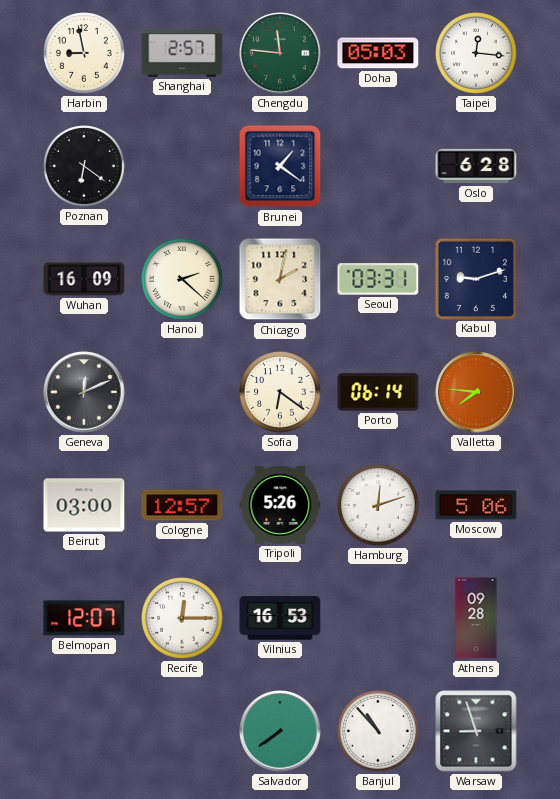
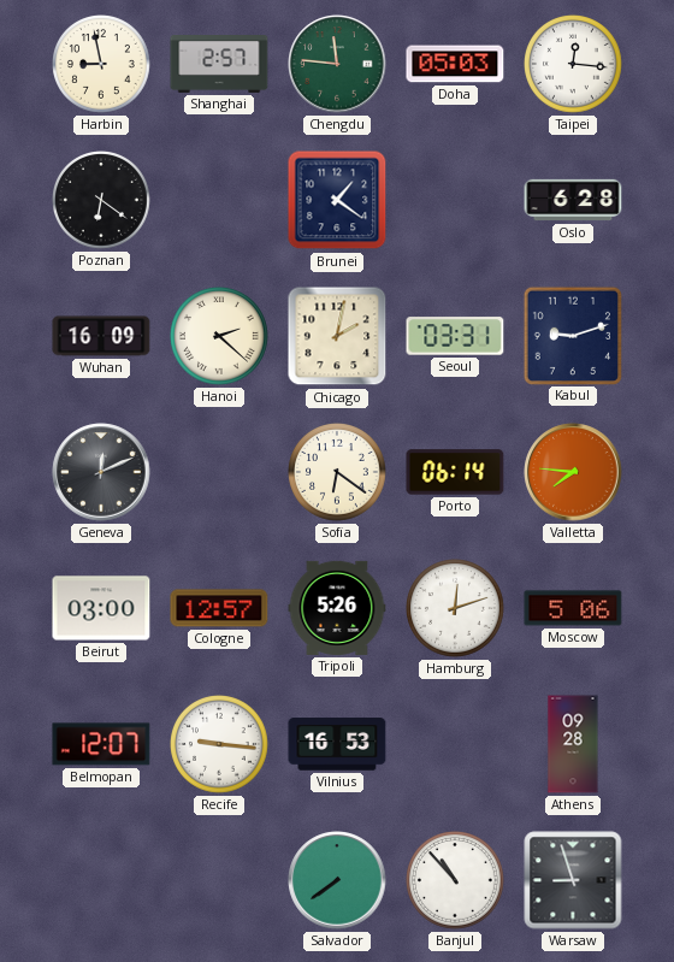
Recife: 12:15 -> 9:16 (220, 745)
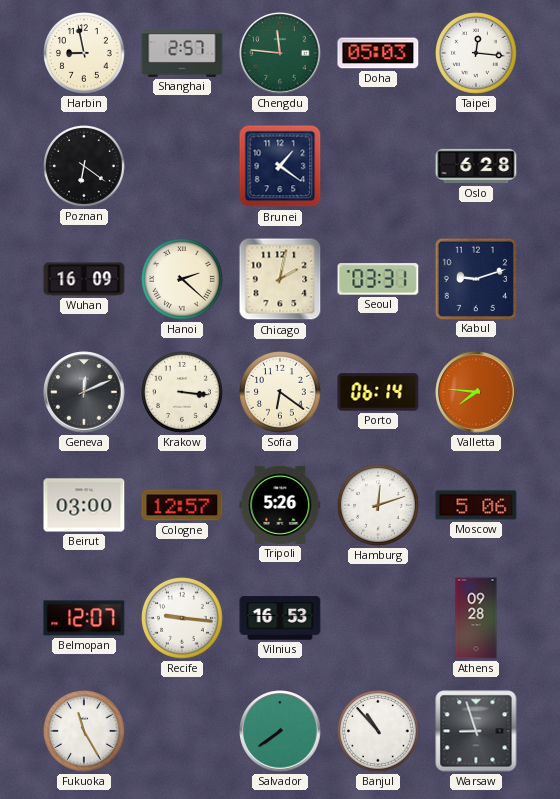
Krakow: none -> 3:16 (183, 393)
Fukuoka: none -> 11:25 (85, 732)
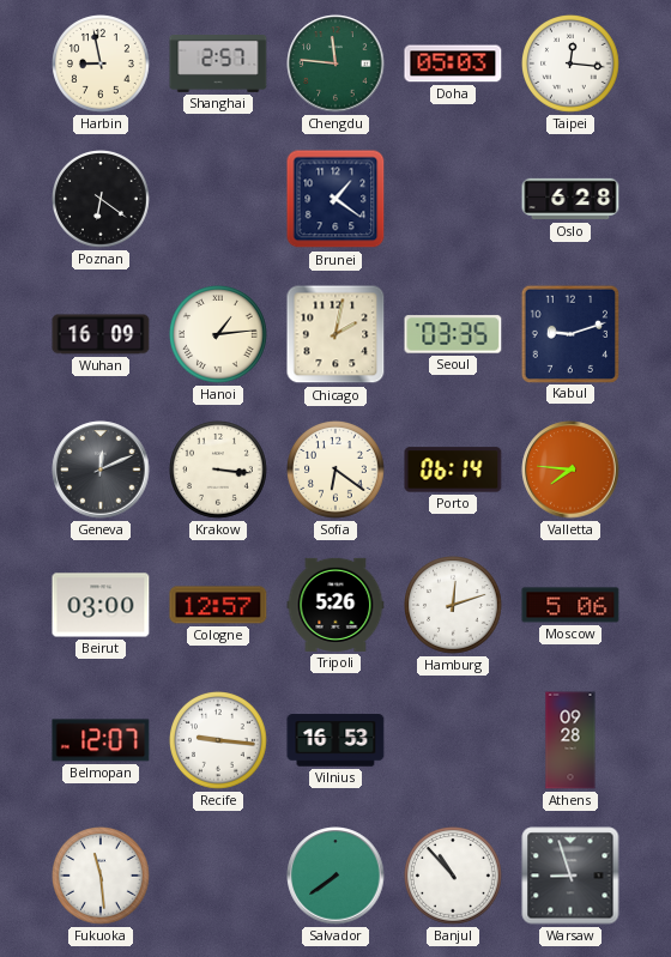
Hanoi: 2:22 -> 1:14 (219, 335)
Seoul: 03:31 -> 03:35 (453, 334)
Fukuoka: 11:25 -> 11:29 (102, 877)
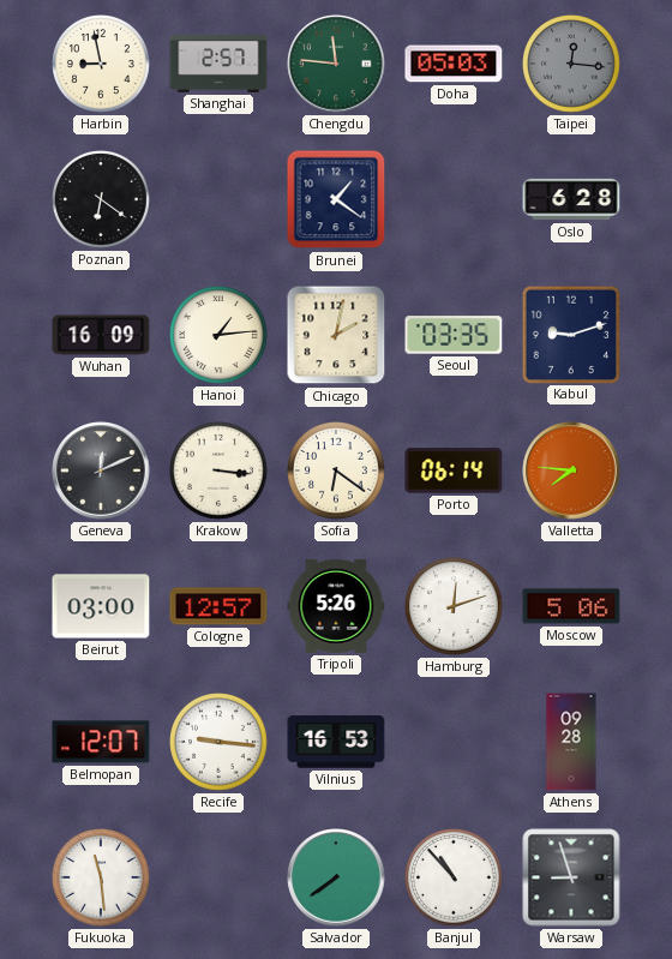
Taipei dial: white -> grey (572, 65)
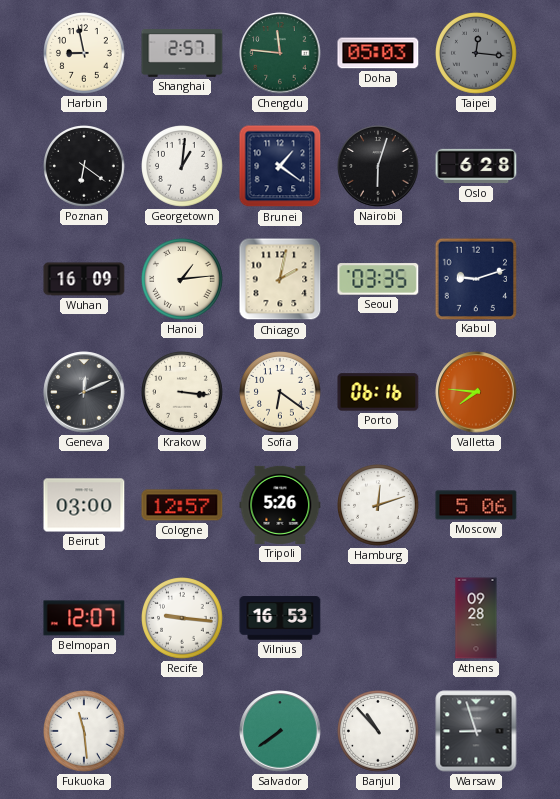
Georgetown: none -> 1:01 (183, 167)
Nairobi: none -> 6:03 (378, 166)
Porto: 06:14 -> 06:16 (378, 392)
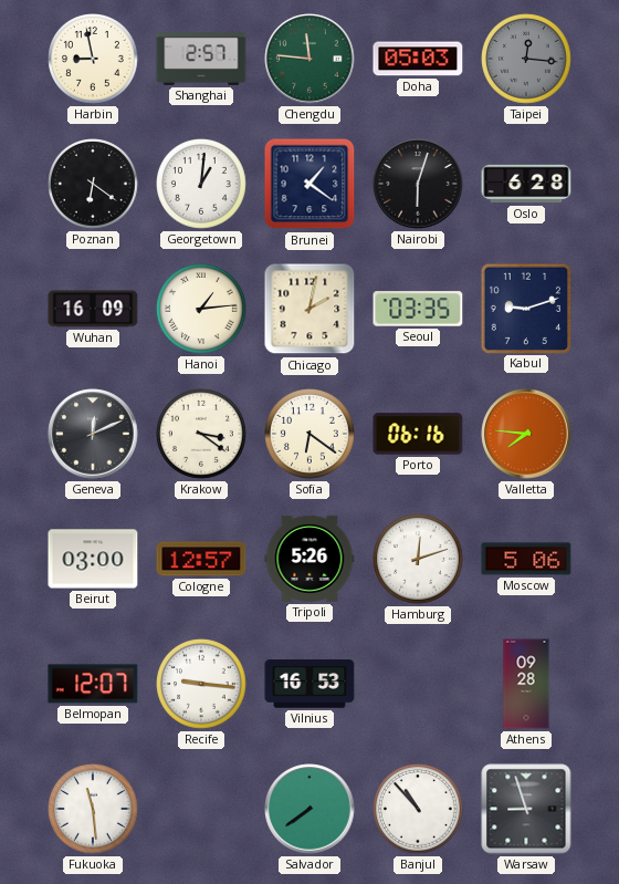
Krakow: 3:16 -> 3:21 (202, 435)
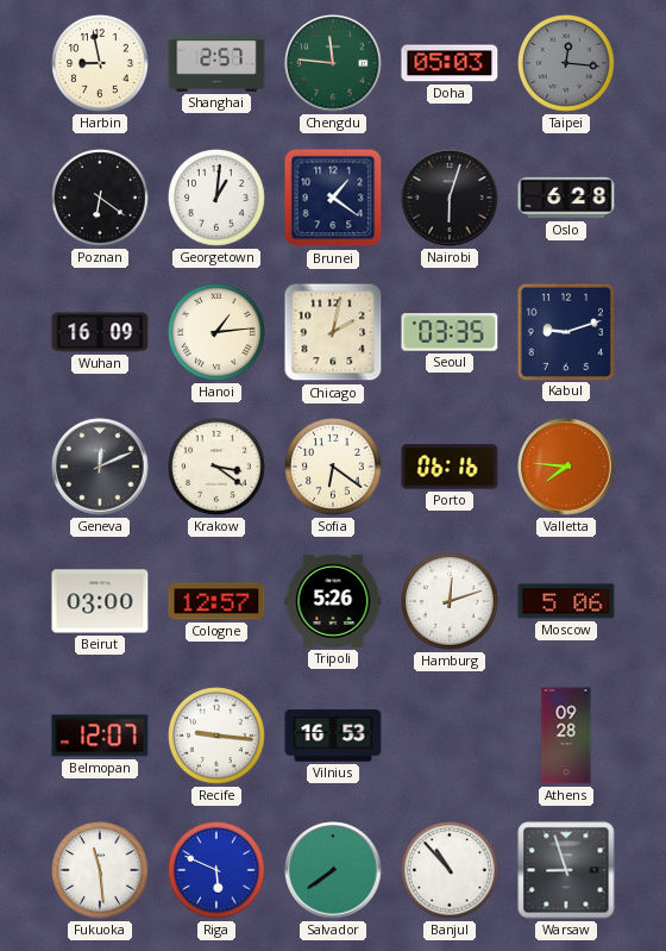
Riga: none -> 5:49 (218, 871)
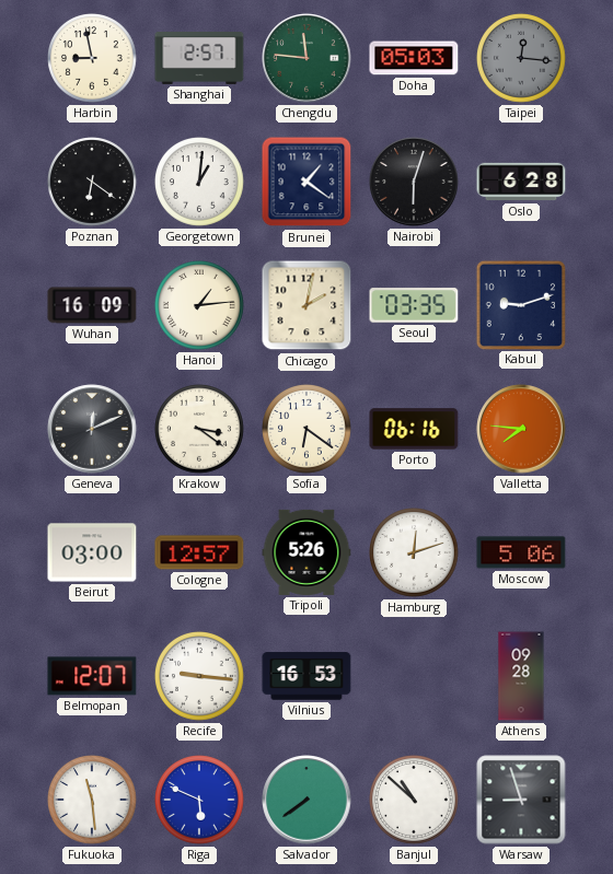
Banjul: 10:53 -> 10:52 (415, 801)
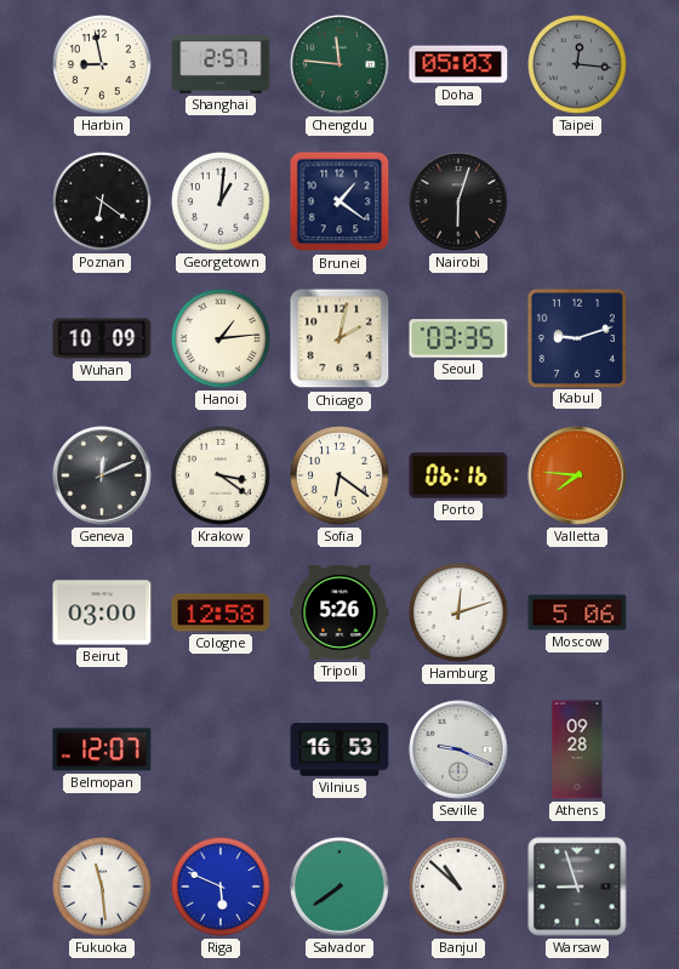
Oslo: 6:28 -> none (521, 182)
Wuhan: 16:09 -> 10:09 (102, 338)
Cologne: 12:57 -> 12:58 (221, 612)
Recife: 9:16 -> none (200, 677)
Seville: none -> 9:19 (458, 749)
